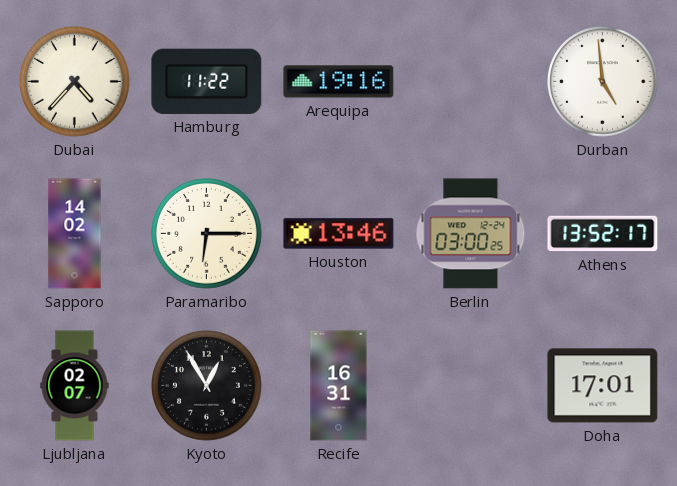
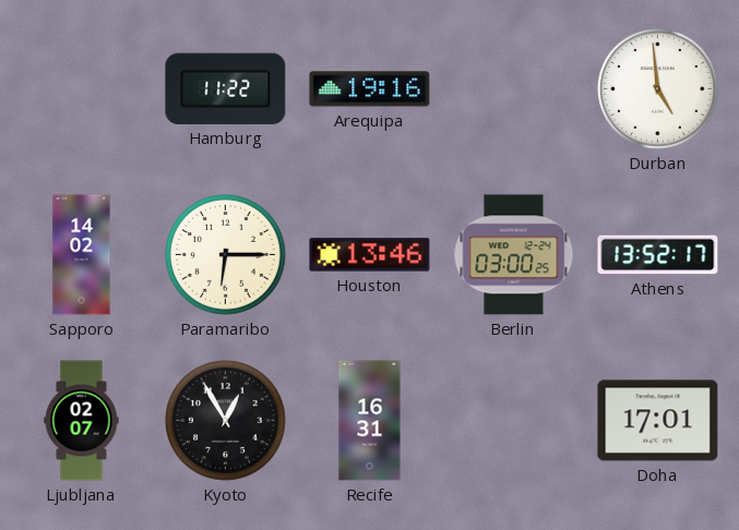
Dubai: 4:37 -> none (75, 82)
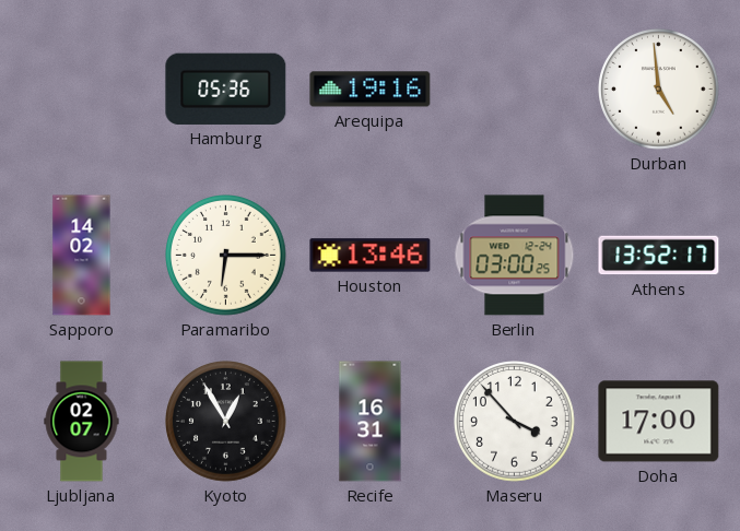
Hamburg: 11:22 -> 05:36 (226, 88)
Maseru: none -> 3:53 (515, 422)
Doha: 17:01 -> 17:00 (659, 422)
